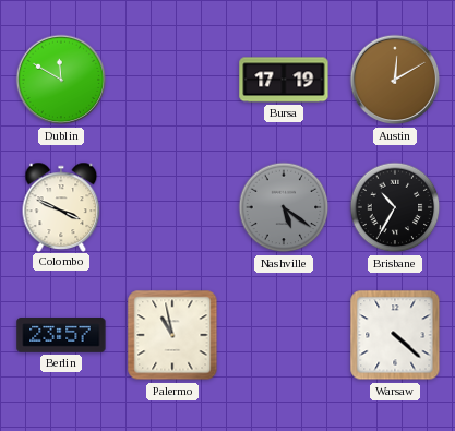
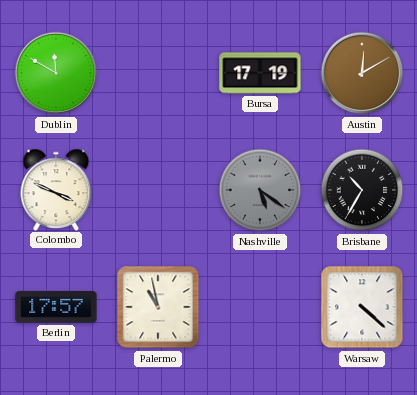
Berlin: 23:57 -> 17:57 (56, 308)
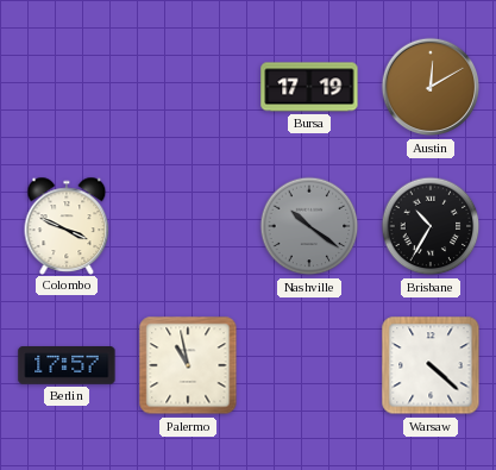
Dublin: 11:50 -> none (56, 73)
Nashville: 5:21 -> 10:21 (309, 226)
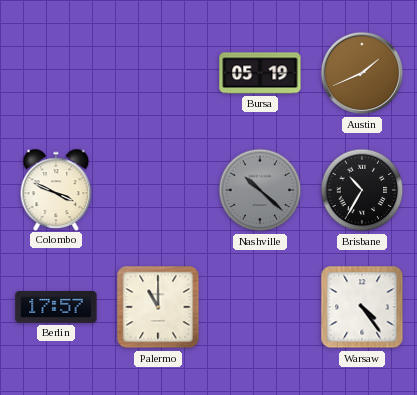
Bursa: 17:19 -> 05:19 (260, 73)
Austin: 12:10 -> 1:41 (362, 73)
Nashville: 10:21 -> 10:22 (260, 190)
Palermo: 10:58 -> 11:00 (158, 307)
Warsaw: 4:22 -> 4:24 (362, 307)
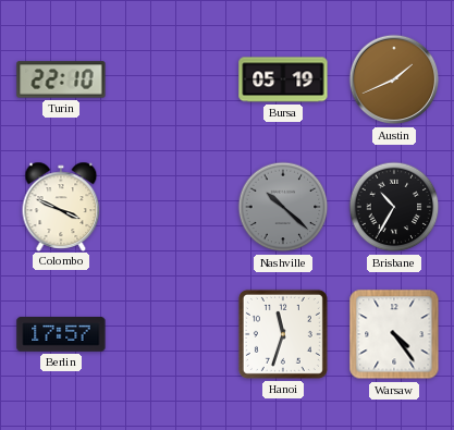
Turin: none -> 22:10 (61, 79)
Palermo: 11:00 -> none (158, 307)
Hanoi: none -> 11:33 (283, 334)
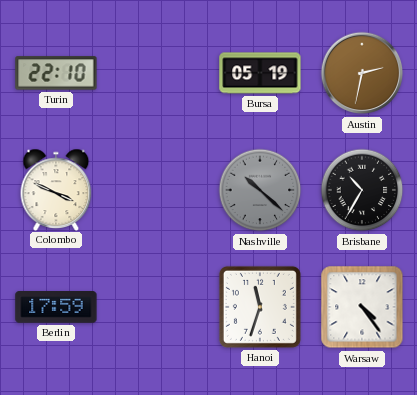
Austin: 1:41 -> 2:32 (362, 73)
Berlin: 17:57 -> 17:59 (56, 308)
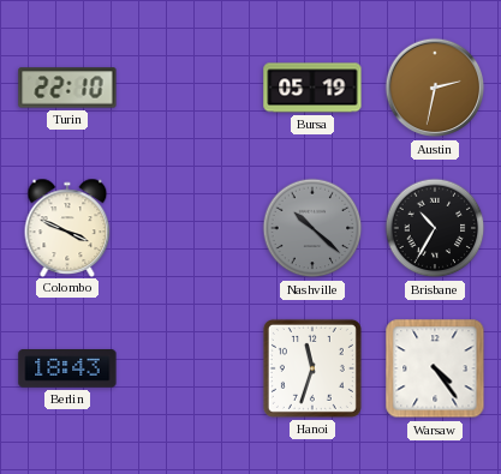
Berlin: 17:59 -> 18:43 (67, 370)
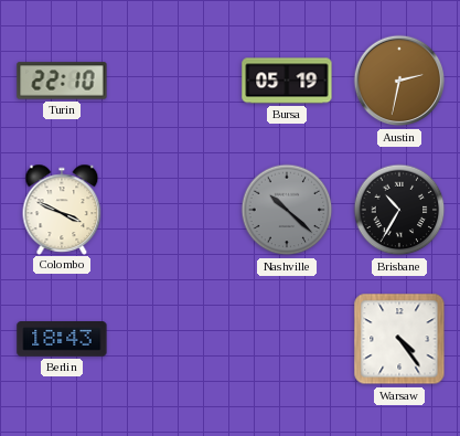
Hanoi: 11:33 -> none (312, 368)
